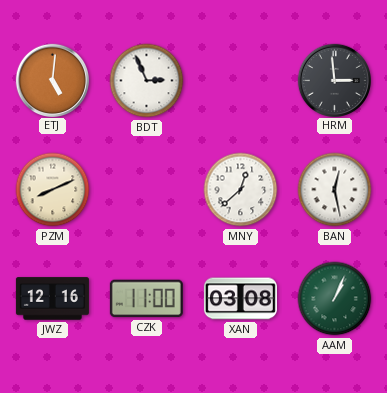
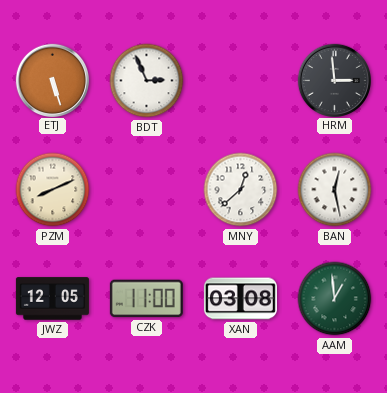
ETJ: 5:01 -> 5:27 (52, 80)
JWZ: 12:16 -> 12:05 (52, 299)
AAM: 1:04 -> 12:59 (335, 299)
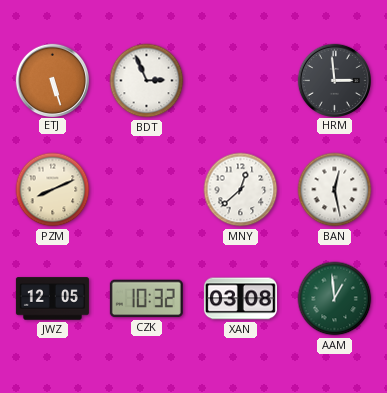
CZK: 11:00 -> 10:32 (146, 299)
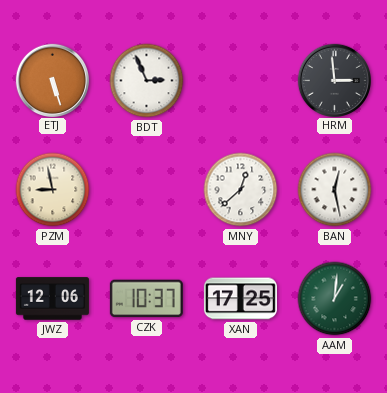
PZM: 8:11 -> 8:58 (53, 190)
JWZ: 12:05 -> 12:06 (52, 299)
CZK: 10:32 -> 10:37 (146, 299)
XAN: 03:08 -> 17:25 (240, 299)
AAM: 12:59 -> 1:01 (335, 299)
